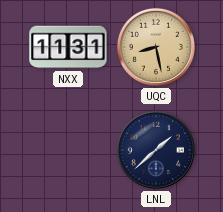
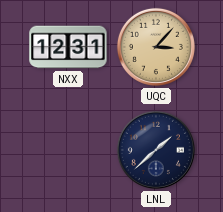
NXX: 11:31 -> 12:31 (68, 47)
UQC: 8:28 -> 3:07 (156, 47)
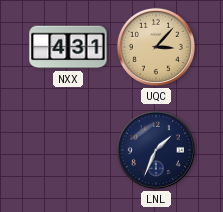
NXX: 12:31 -> 4:31 (68, 47)
LNL: 1:38 -> 1:34 (156, 150)
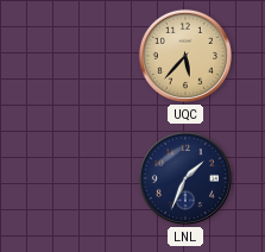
NXX: 4:31 -> none (68, 47)
UQC: 3:07 -> 5:37 (185, 56)
